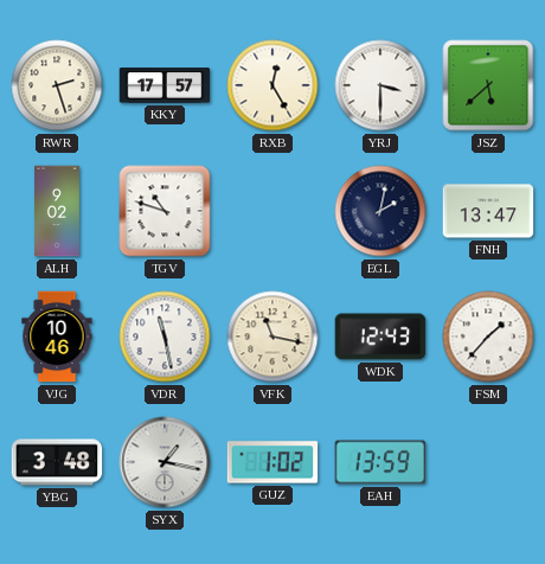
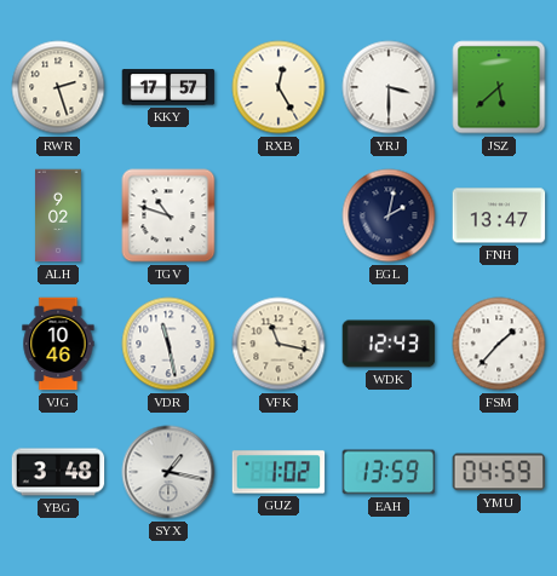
YMU: none -> 04:59 (499, 472)
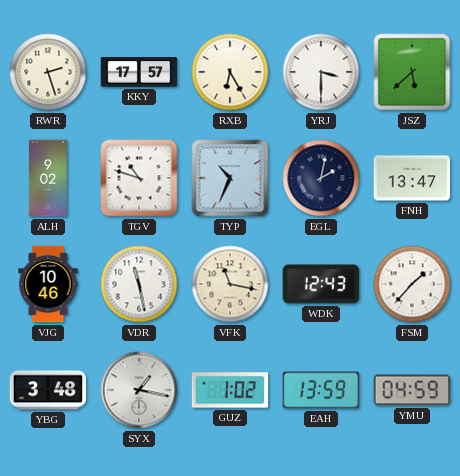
RXB: 12:25 -> 6:25 (230, 72)
TYP: none -> 10:34 (230, 178)
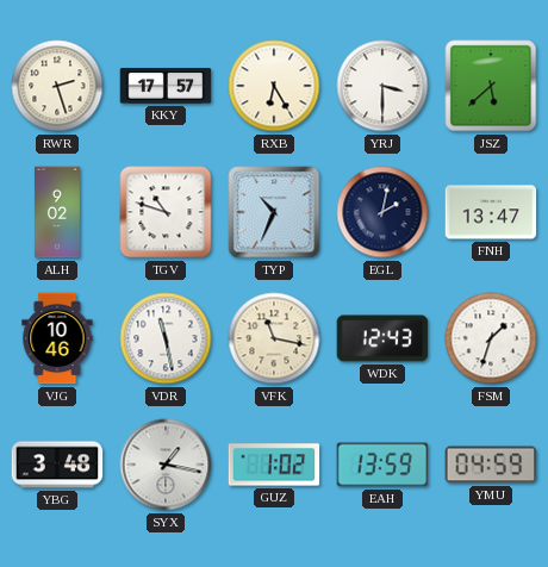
FSM: 1:37 -> 1:33 (491, 338)
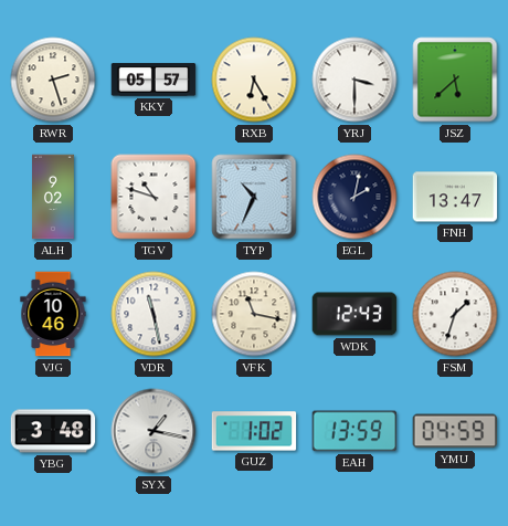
KKY: 17:57 -> 05:57 (154, 80)
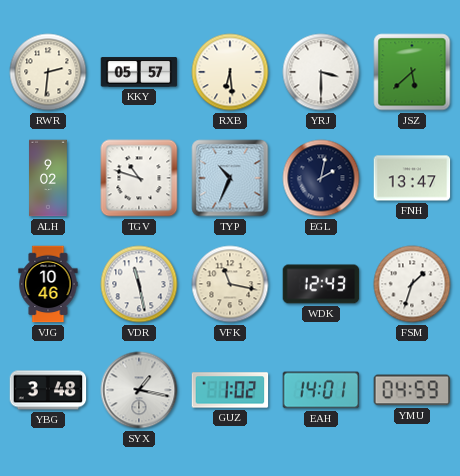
RWR: 2:27 -> 2:31 (48, 72)
RXB: 6:25 -> 6:29 (230, 72)
EAH: 13:59 -> 14:01 (321, 390)
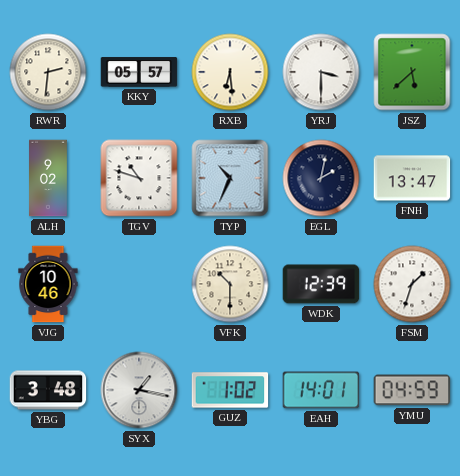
VDR: 11:28 -> none (139, 284)
VFK: 11:17 -> 10:30 (230, 284)
WDK: 12:43 -> 12:39 (321, 284)
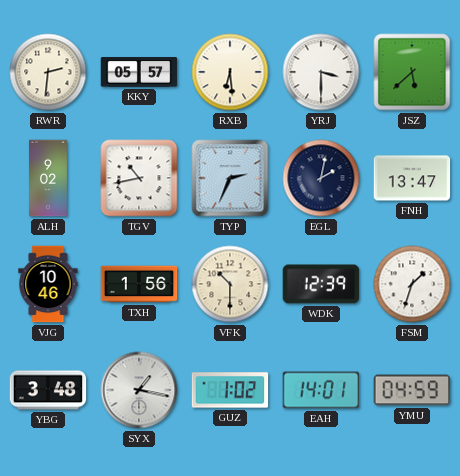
TGV: 10:48 -> 10:43 (139, 178)
TYP: 10:34 -> 2:34 (230, 178)
TXH: none -> 1:56 (139, 284)
